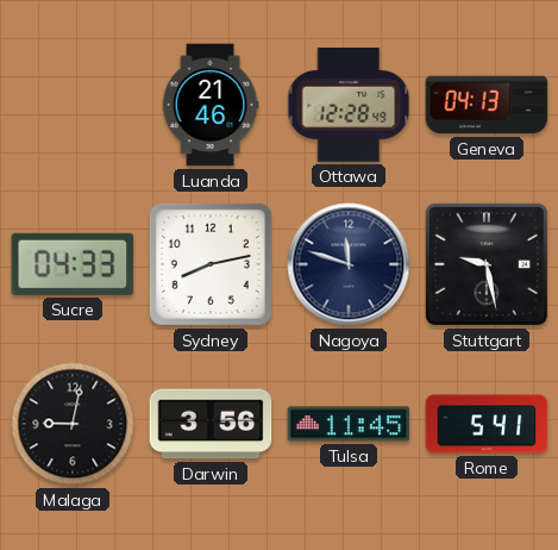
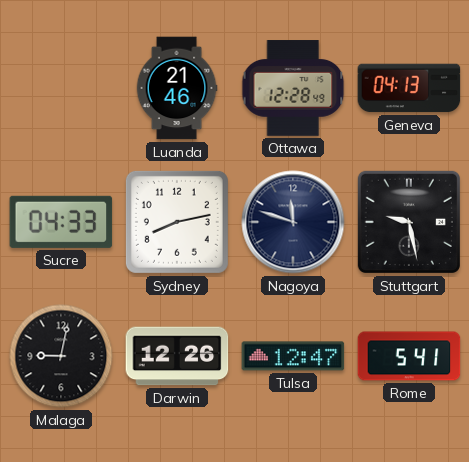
Darwin: 3:56 -> 12:26 (177, 356)
Tulsa: 11:45 -> 12:47 (293, 356)
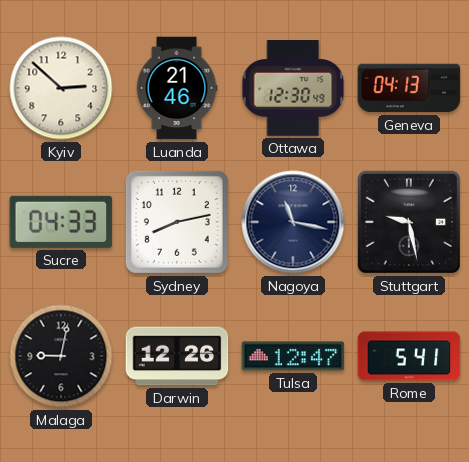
Kyiv: none -> 2:52 (61, 88)
Ottawa: 12:28 -> 12:30 (293, 88)
Nagoya: 11:48 -> 11:17 (293, 222)
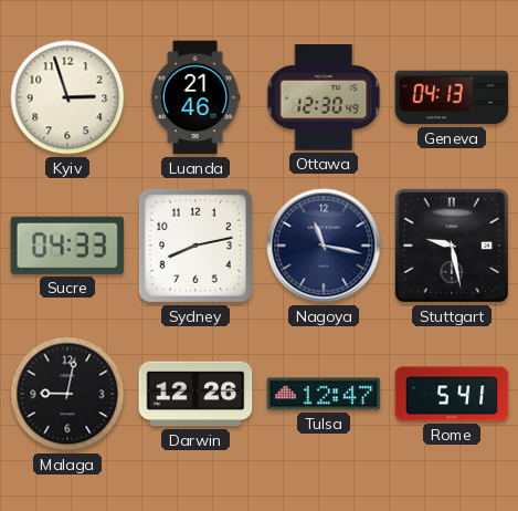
Kyiv: 2:52 -> 2:57 (67, 97)
